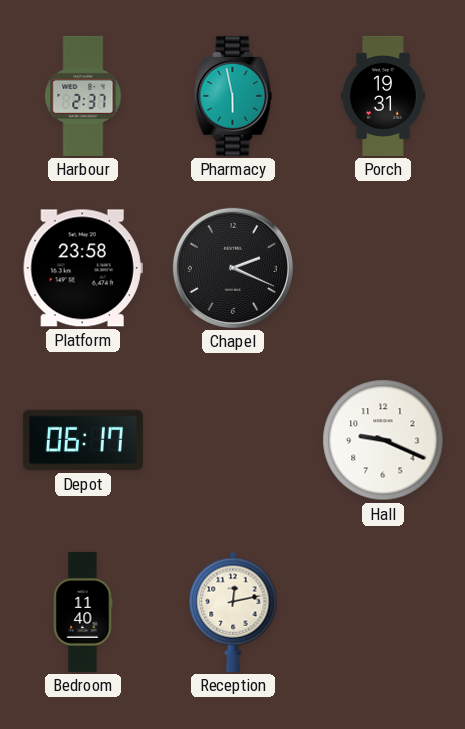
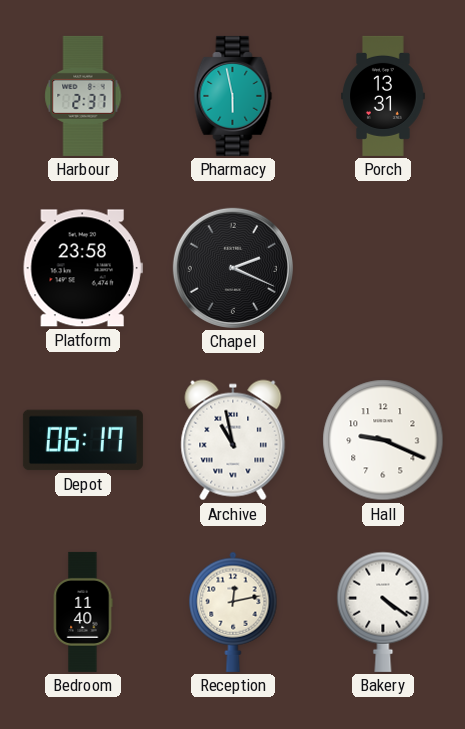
Porch: 19:31 -> 13:31 (383, 96)
Archive: none -> 10:58 (233, 440)
Bakery: none -> 4:21 (383, 612)
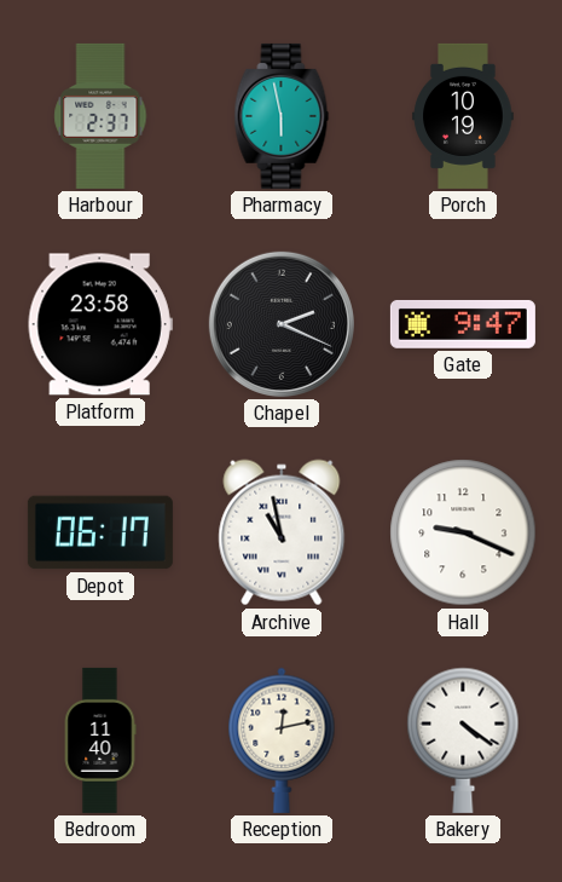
Porch: 13:31 -> 10:19 (463, 116)
Gate: none -> 9:47 (463, 324)
